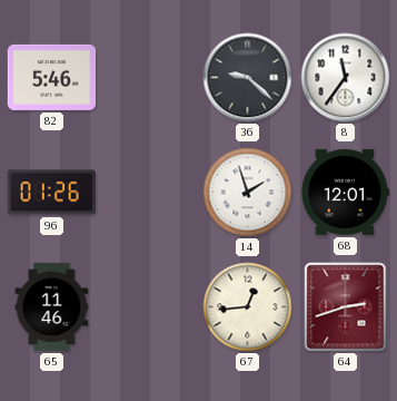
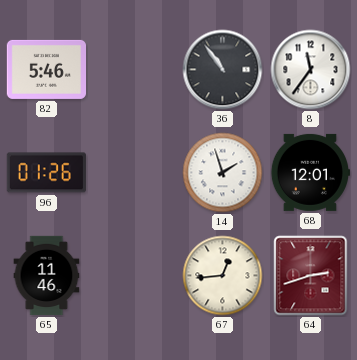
36: 9:22 -> 10:54 (223, 70)
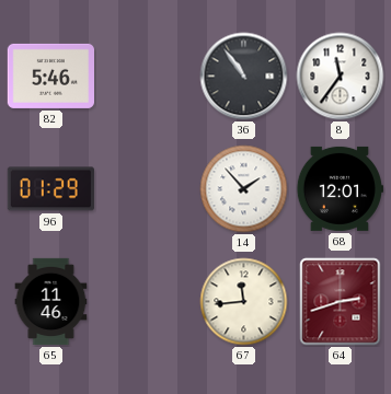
96: 01:26 -> 01:29 (50, 189)
14: 1:57 -> 1:53 (244, 189)
67: 12:44 -> 11:44 (244, 302)
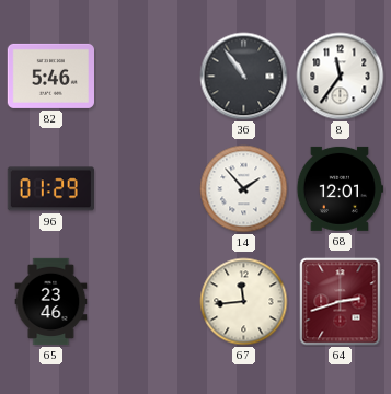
65: 11:46 -> 23:46 (51, 302)
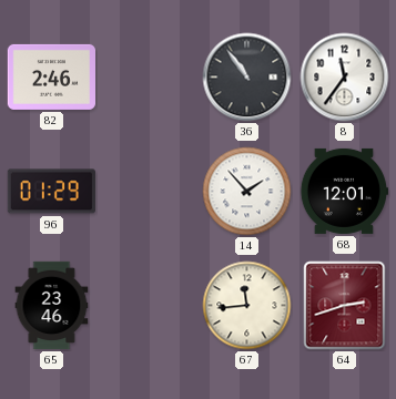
82: 5:46 -> 2:46 (51, 76)
